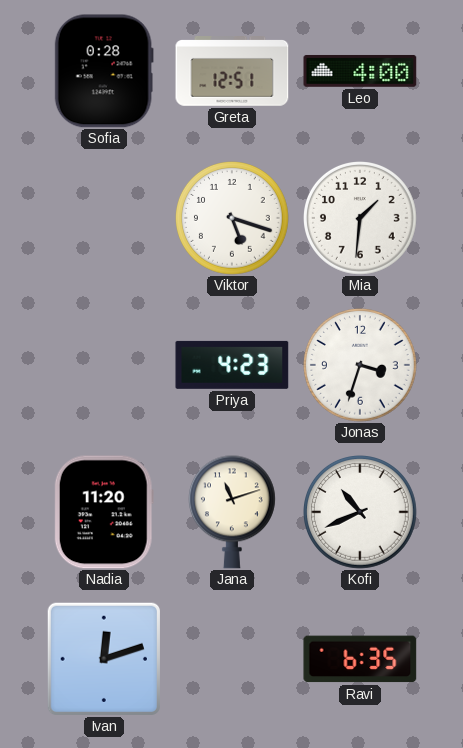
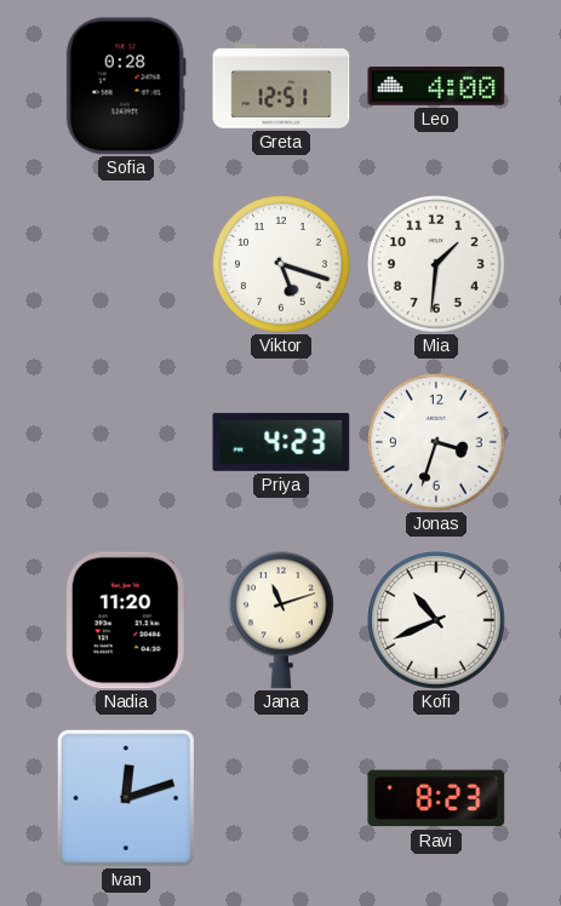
Ravi: 6:35 -> 8:23 (436, 798)
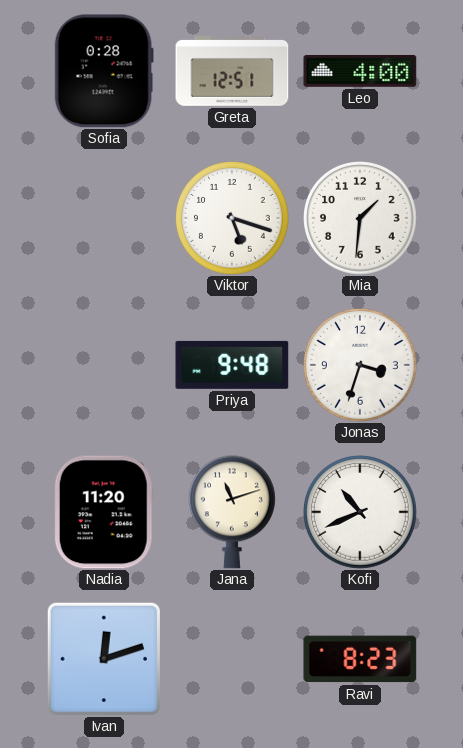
Priya: 4:23 -> 9:48 (232, 365)
